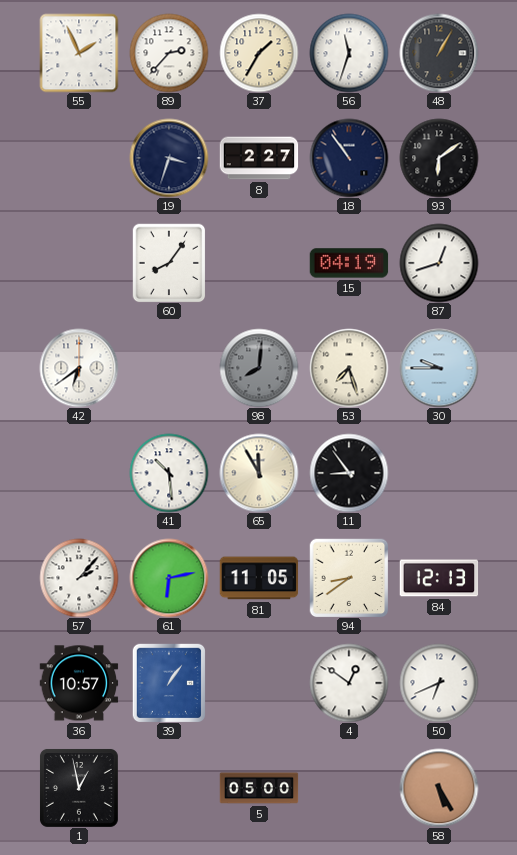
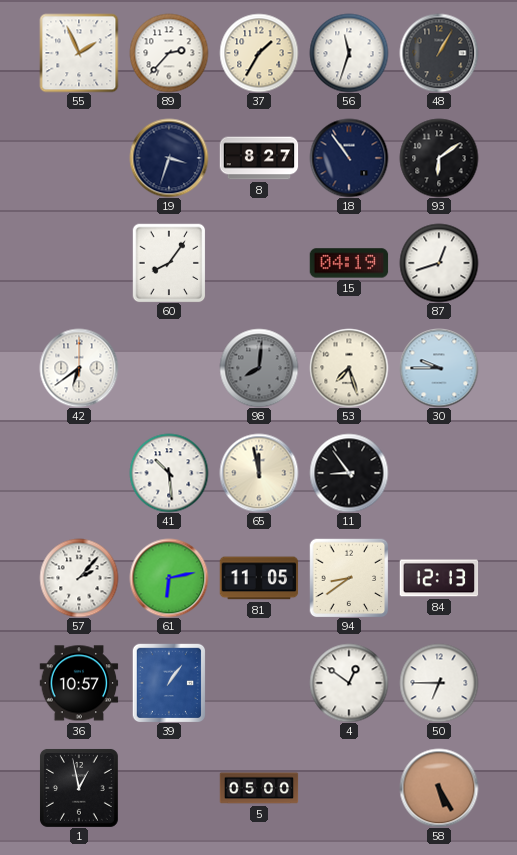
8: 2:27 -> 8:27 (259, 158)
65: 11:55 -> 11:58 (259, 473)
50: 6:41 -> 6:45 (439, 683)
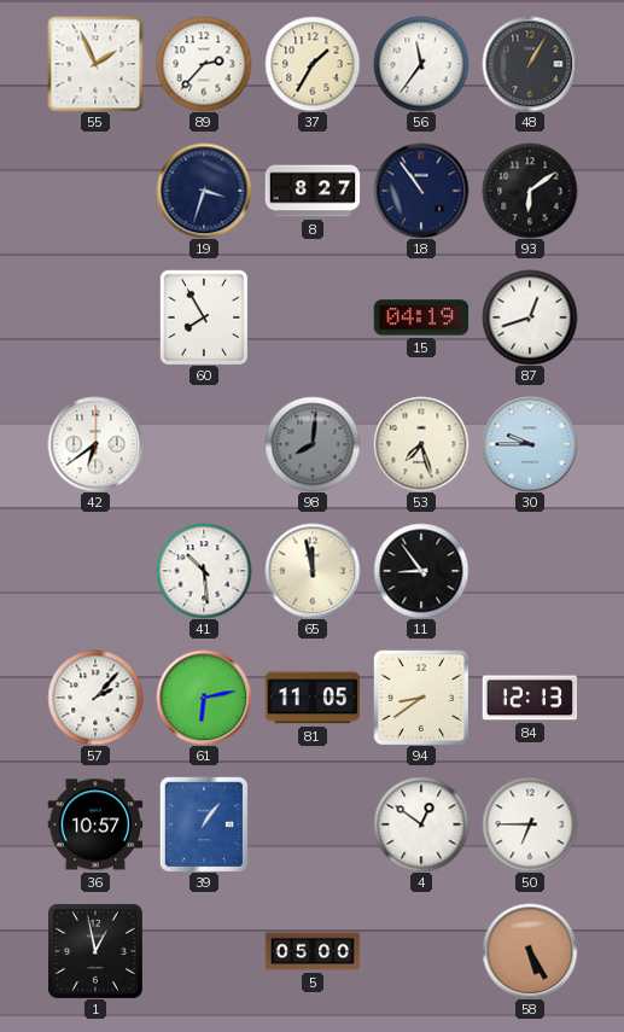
56: 11:33 -> 11:36 (421, 64)
60: 8:06 -> 7:55 (204, 317)
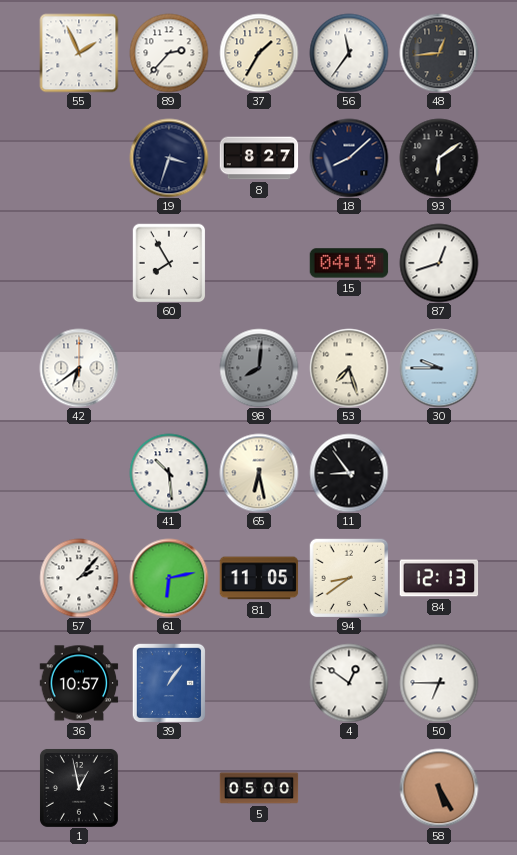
48: 1:05 -> 12:44 (439, 53)
18: 10:54 -> 8:08 (349, 158)
65: 11:58 -> 6:28 (259, 473)
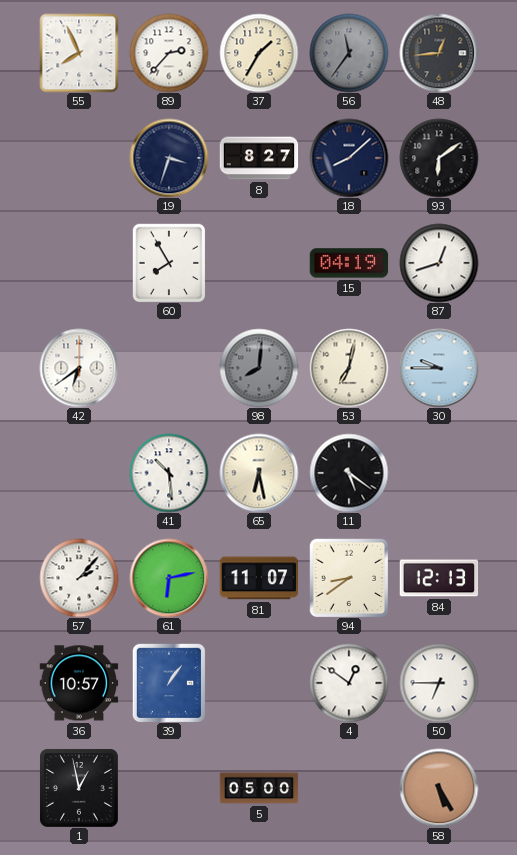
55: 1:56 -> 7:56 (79, 53)
56 dial: white -> grey (349, 53)
53: 7:27 -> 7:02 (349, 368)
11: 8:54 -> 5:21 (349, 473)
81: 11:05 -> 11:07 (259, 578)
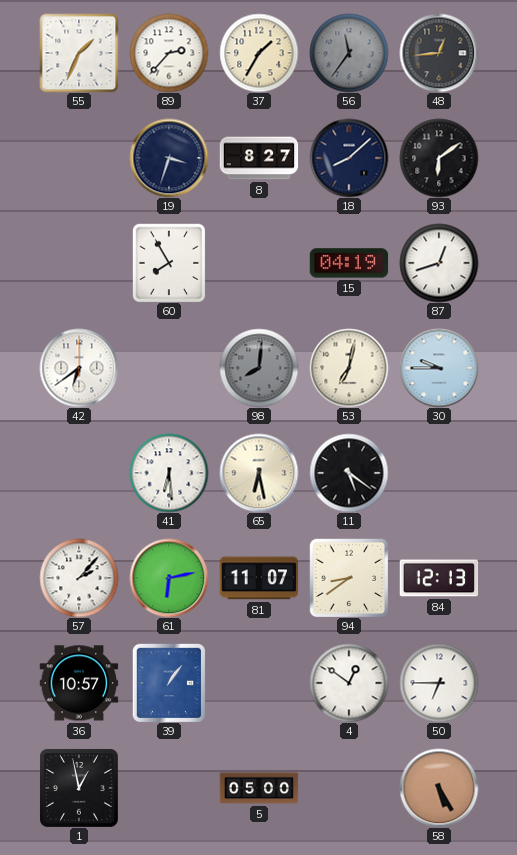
55: 7:56 -> 1:34 (79, 53)
41: 10:29 -> 6:29 (169, 473)
